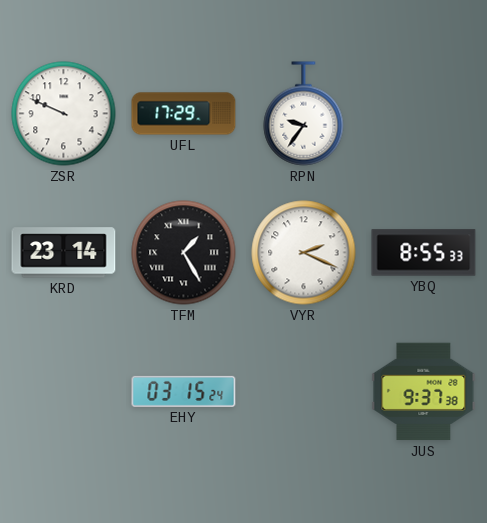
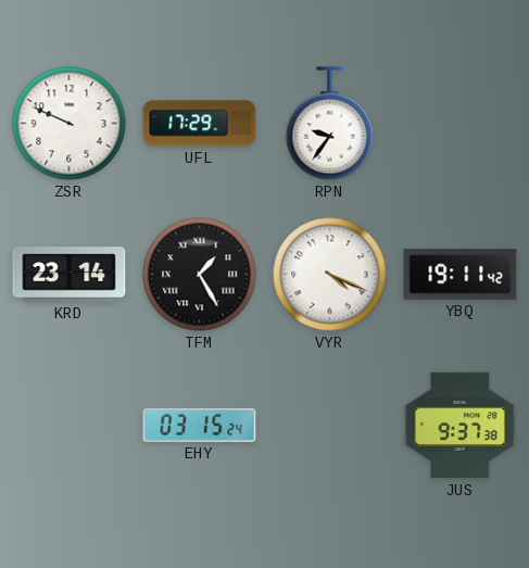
VYR: 2:19 -> 4:19 (330, 275)
YBQ: 8:55 -> 19:11 (461, 275)
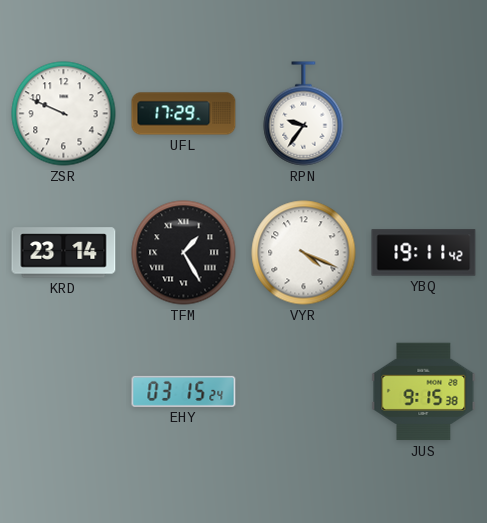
JUS: 9:37 -> 9:15 (424, 392)
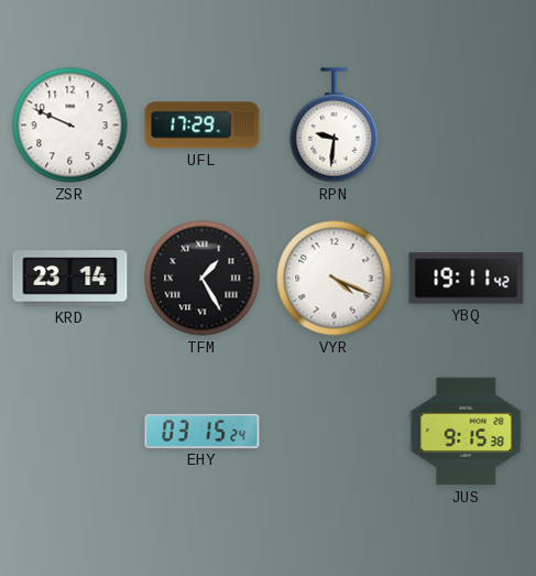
RPN: 9:36 -> 9:31 (335, 126)
